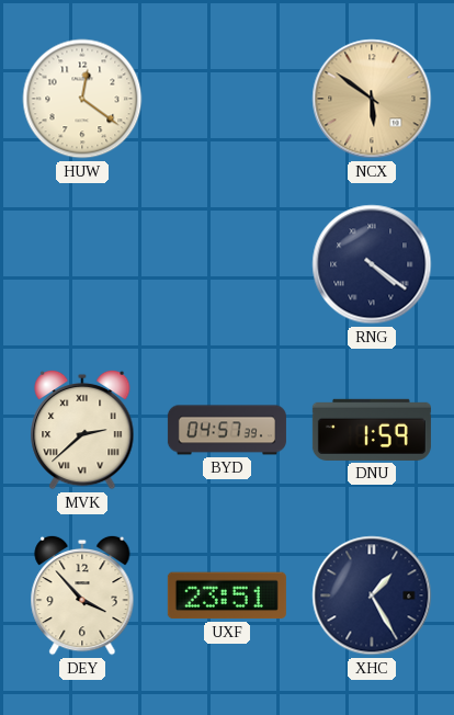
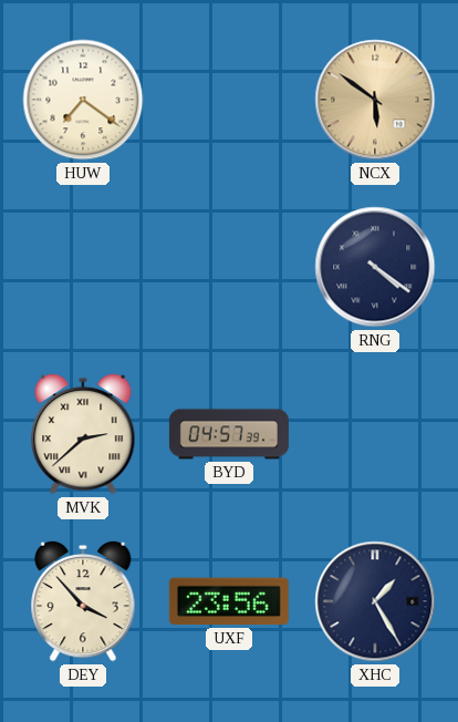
HUW: 12:21 -> 7:21 (83, 100)
DNU: 1:59 -> none (372, 430)
UXF: 23:51 -> 23:56 (229, 601)
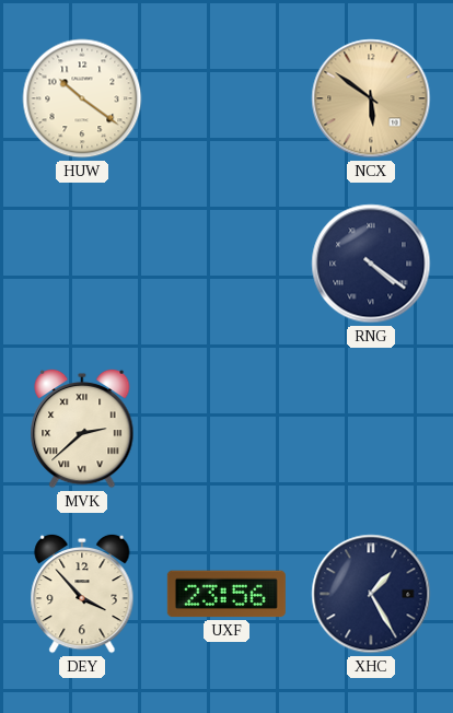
HUW: 7:21 -> 10:21 (82, 98)
BYD: 04:57 -> none (229, 434)
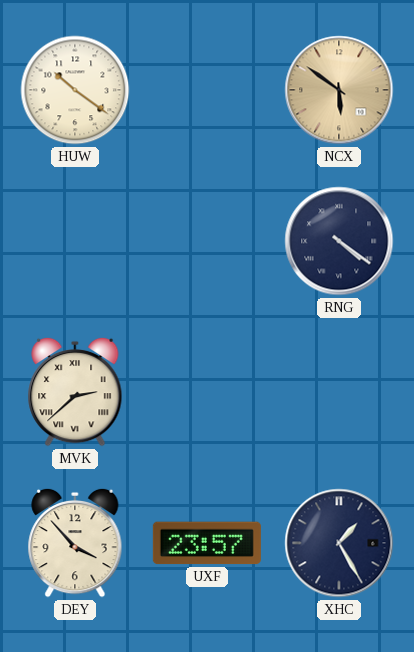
UXF: 23:56 -> 23:57 (207, 543)
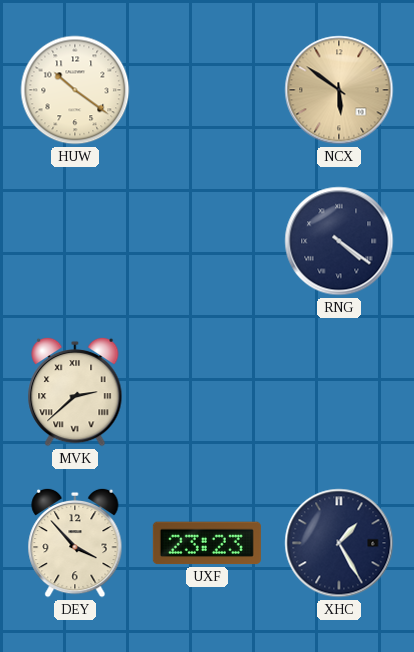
UXF: 23:57 -> 23:23 (207, 543)
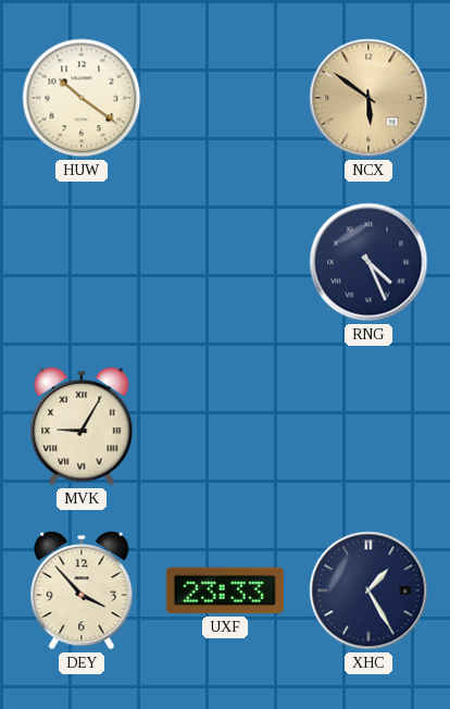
RNG: 4:21 -> 4:26 (368, 262)
MVK: 2:38 -> 9:05 (82, 426)
UXF: 23:23 -> 23:33 (225, 590)
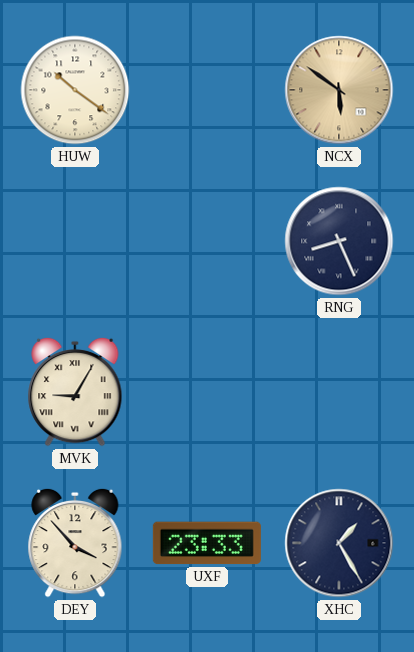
RNG: 4:26 -> 8:26 (339, 241)
